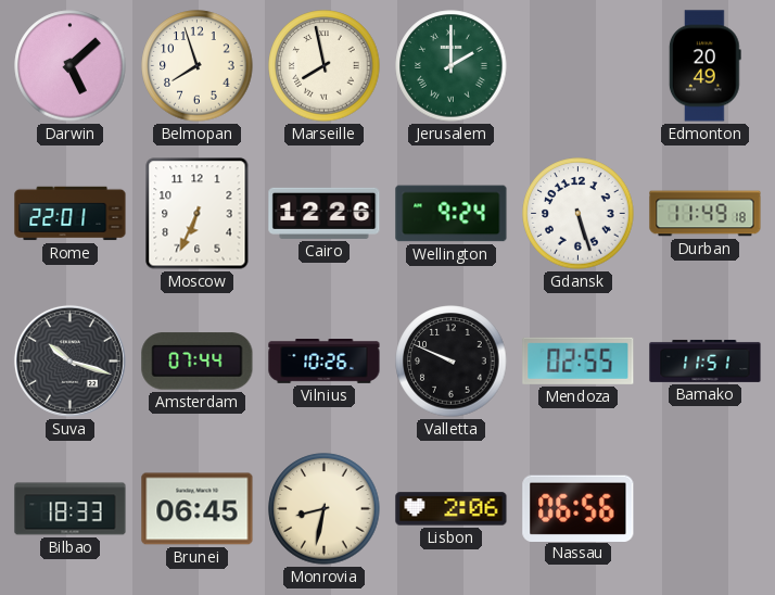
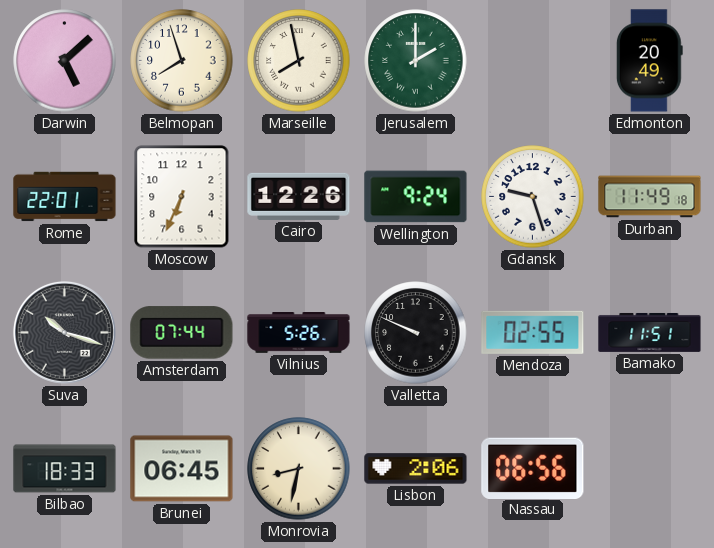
Gdansk: 5:27 -> 9:27 (533, 197)
Vilnius: 10:26 -> 5:26 (299, 333)
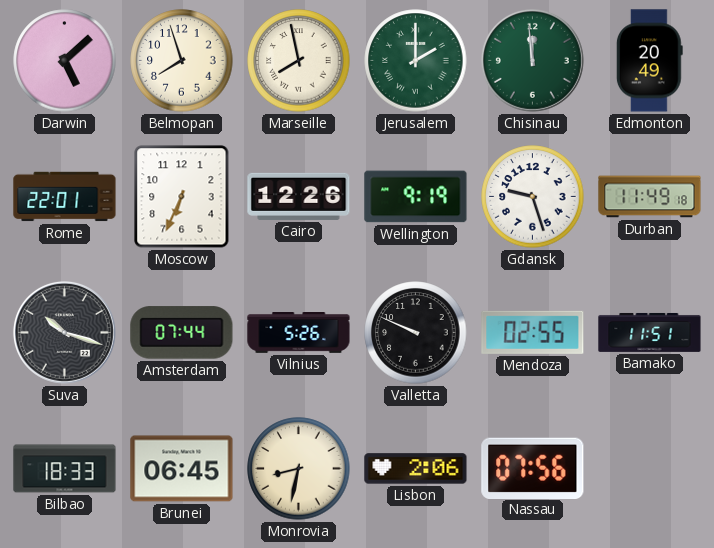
Chisinau: none -> 11:59 (532, 60)
Wellington: 9:24 -> 9:19 (416, 197)
Nassau: 06:56 -> 07:56 (533, 468)
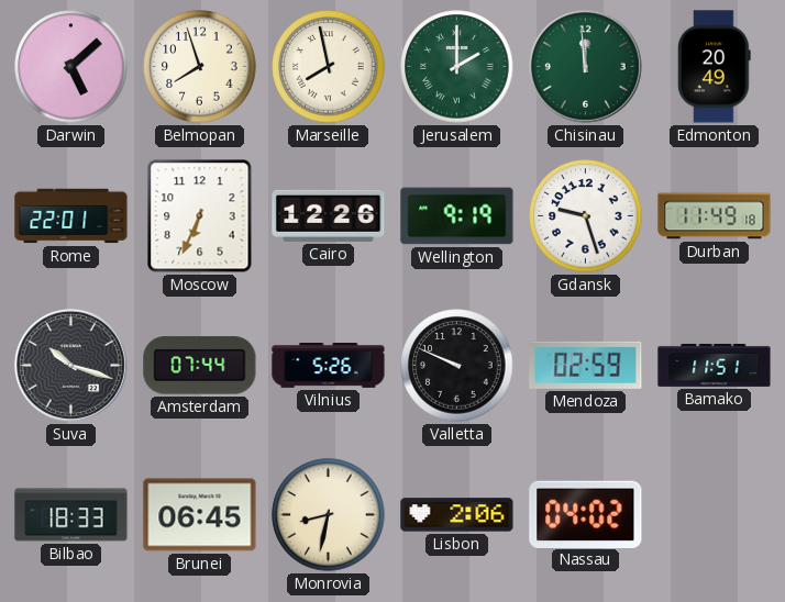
Mendoza: 02:55 -> 02:59 (586, 365)
Nassau: 07:56 -> 04:02 (586, 514)
